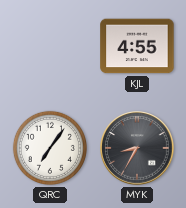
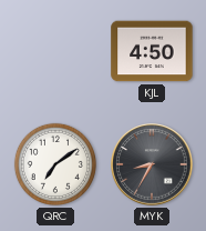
KJL: 4:55 -> 4:50 (152, 51)
QRC: 7:06 -> 7:09 (55, 164)
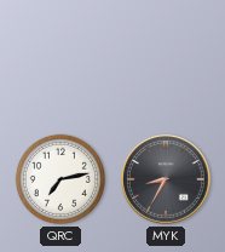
KJL: 4:50 -> none (152, 51)
QRC: 7:09 -> 7:13 (60, 179)
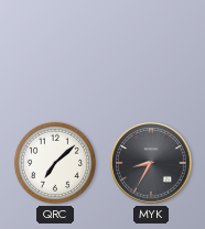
QRC: 7:13 -> 7:08 (55, 163)
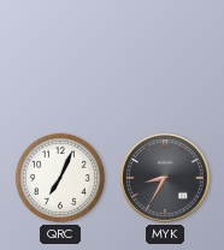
QRC: 7:08 -> 7:04 (60, 178)
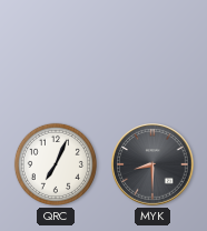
MYK: 8:35 -> 8:30 (152, 164)
